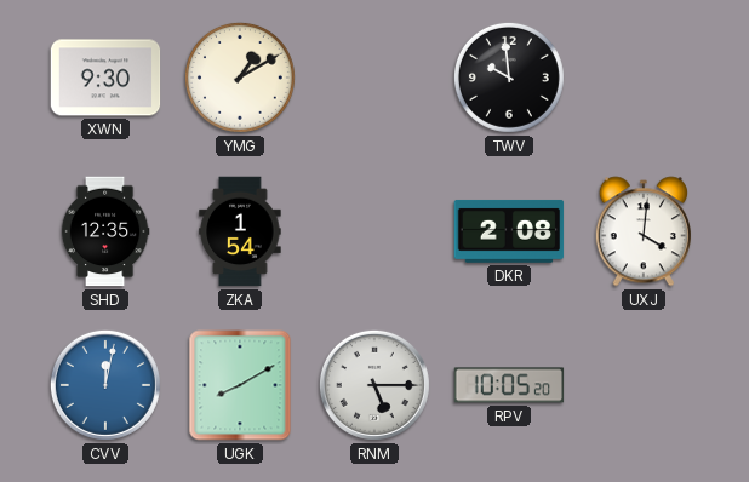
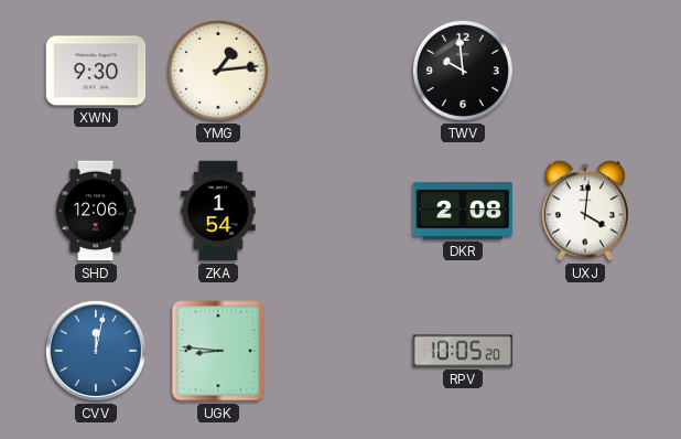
YMG: 1:10 -> 1:14 (218, 71)
SHD: 12:35 -> 12:06 (96, 211)
UGK: 8:10 -> 8:46 (218, 351)
RNM: 5:15 -> none (374, 385)
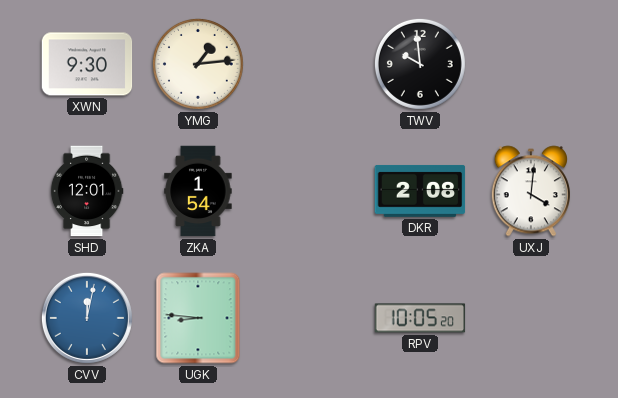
SHD: 12:06 -> 12:01 (87, 191)
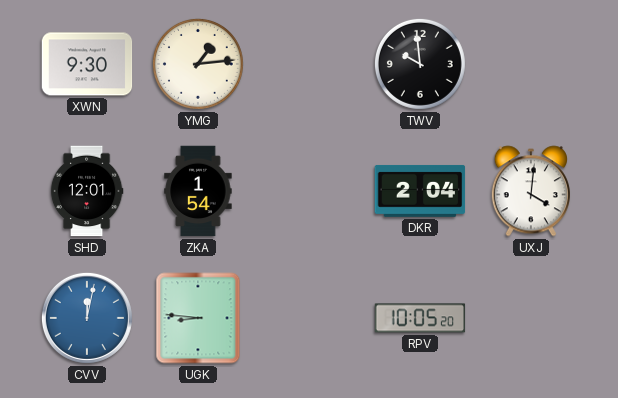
DKR: 2:08 -> 2:04 (420, 191)
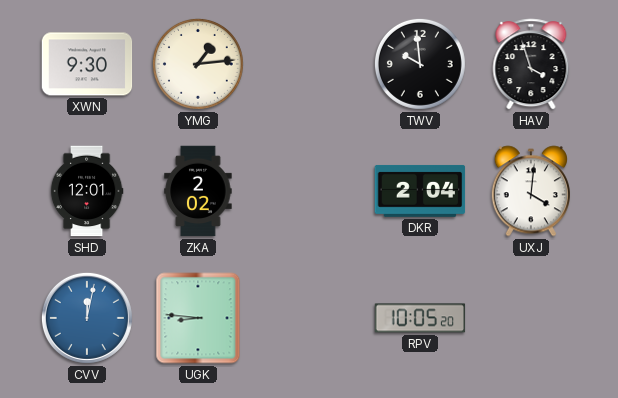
HAV: none -> 3:57 (531, 64)
ZKA: 1:54 -> 2:02 (198, 191)
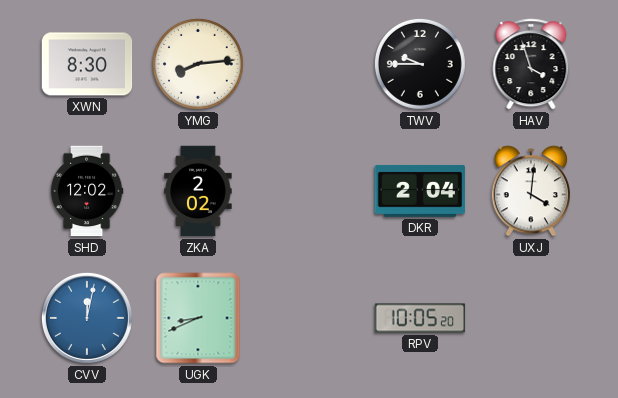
XWN: 9:30 -> 8:30 (87, 64)
YMG: 1:14 -> 8:14 (198, 64)
TWV: 9:59 -> 9:45 (420, 64)
SHD: 12:01 -> 12:02 (87, 191)
UGK: 8:46 -> 8:41 (198, 318)
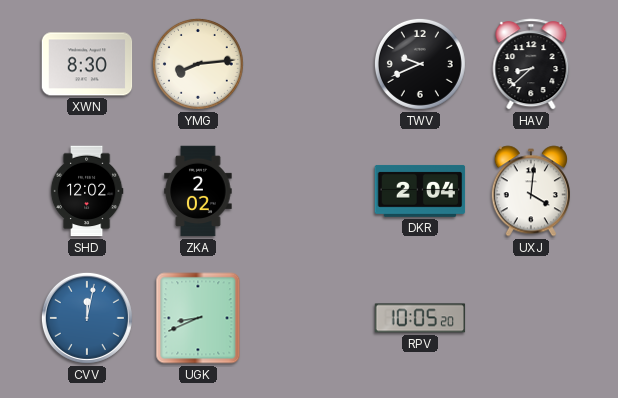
TWV: 9:45 -> 9:41 (420, 64)
HAV: 3:57 -> 8:38 (531, 64)
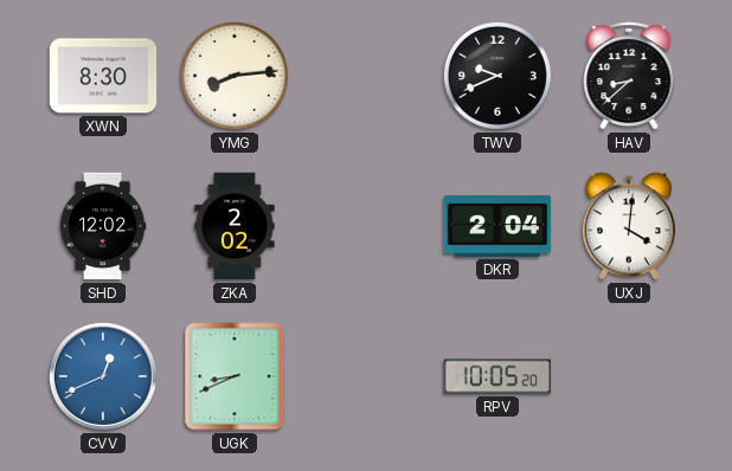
CVV: 12:02 -> 12:41 (103, 376)
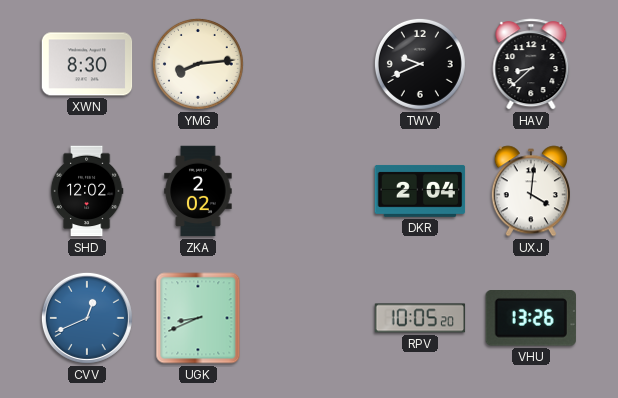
VHU: none -> 13:26 (531, 319)
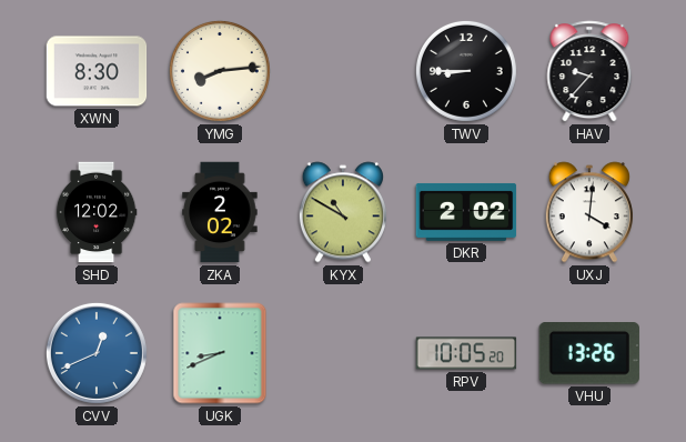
TWV: 9:41 -> 8:45 (466, 71)
HAV: 8:38 -> 9:37 (589, 71)
KYX: none -> 10:50 (343, 212)
DKR: 2:04 -> 2:02 (466, 212)
